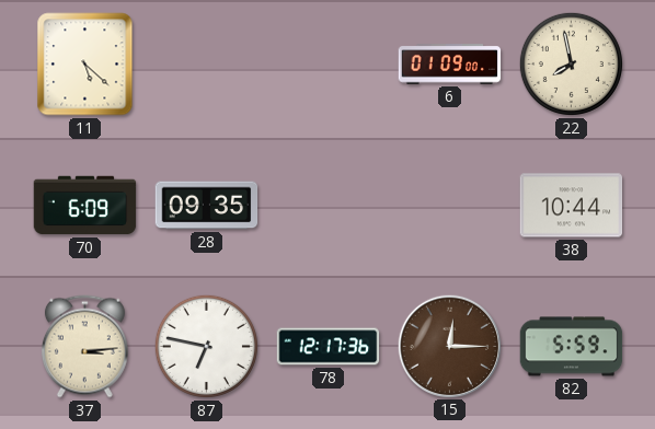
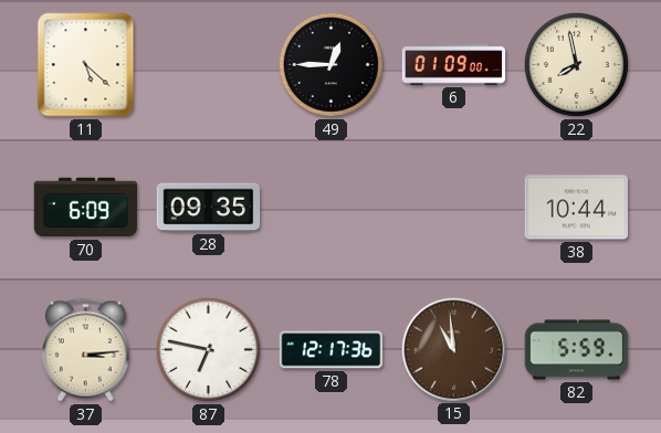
49: none -> 12:45 (330, 64)
15: 12:15 -> 10:59 (453, 349)
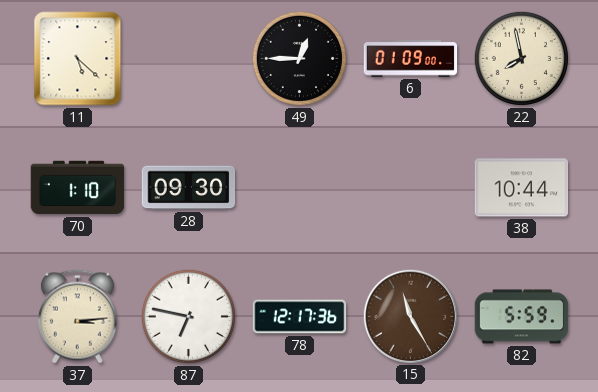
70: 6:09 -> 1:10 (78, 188)
28: 09:35 -> 09:30 (189, 188)
15: 10:59 -> 11:25 (410, 316)
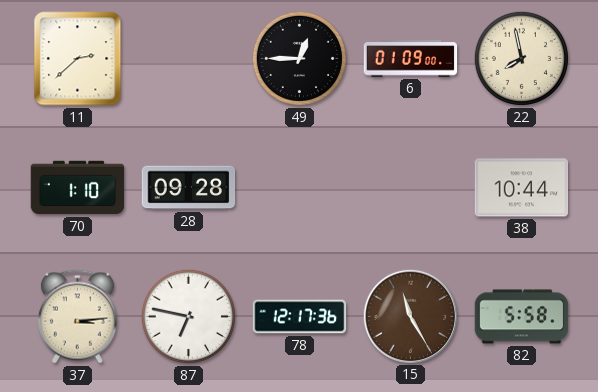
11: 5:22 -> 2:38 (78, 59)
28: 09:30 -> 09:28 (189, 188)
82: 5:59 -> 5:58 (522, 317)
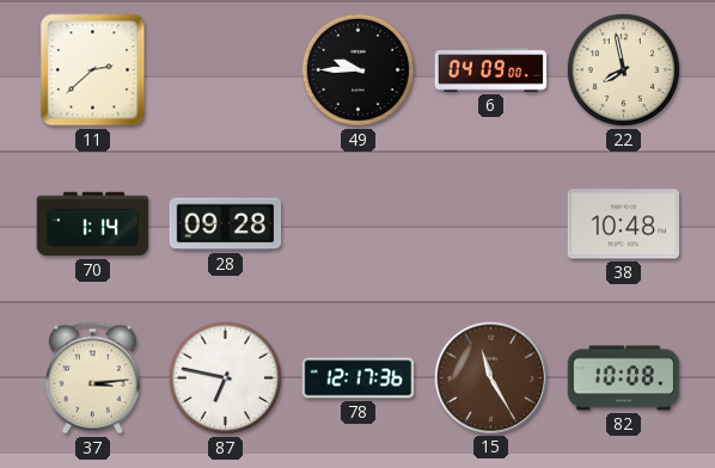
49: 12:45 -> 9:45 (357, 69)
6: 01:09 -> 04:09 (491, 70)
70: 1:10 -> 1:14 (93, 224)
38: 10:44 -> 10:48 (624, 224)
82: 5:58 -> 10:08 (624, 378)
